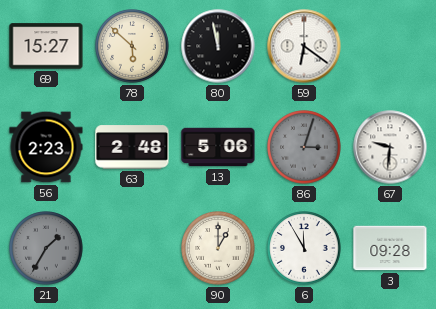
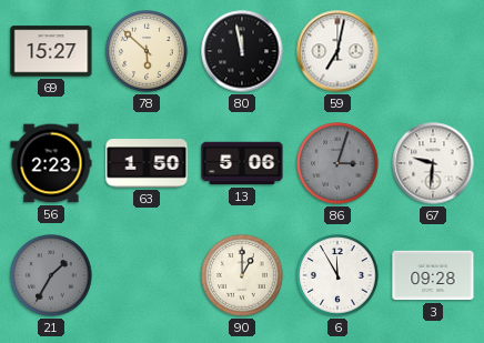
59: 6:21 -> 7:02 (337, 51)
63: 2:48 -> 1:50 (147, 163)
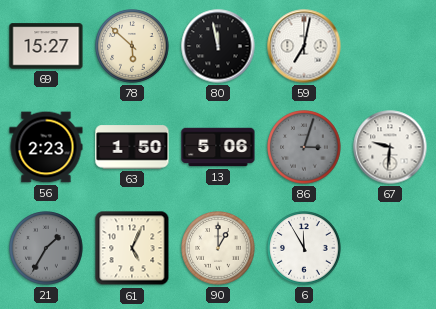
61: none -> 5:04 (132, 248)
3: 09:28 -> none (433, 275)
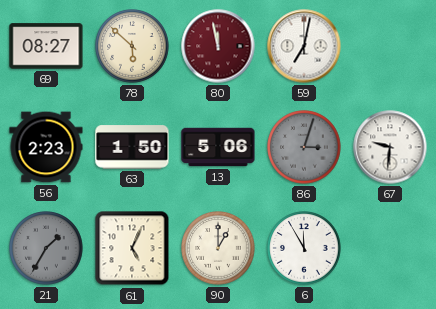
69: 15:27 -> 08:27 (46, 46)
80 dial: black -> burgundy (218, 46)
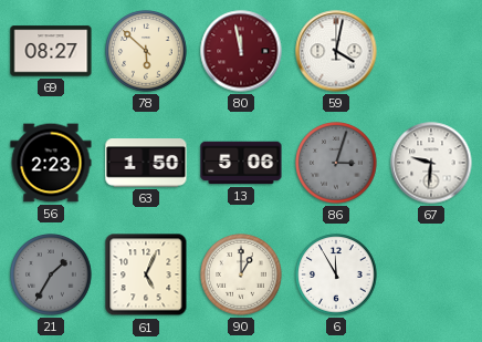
59: 7:02 -> 4:02 (336, 51)
